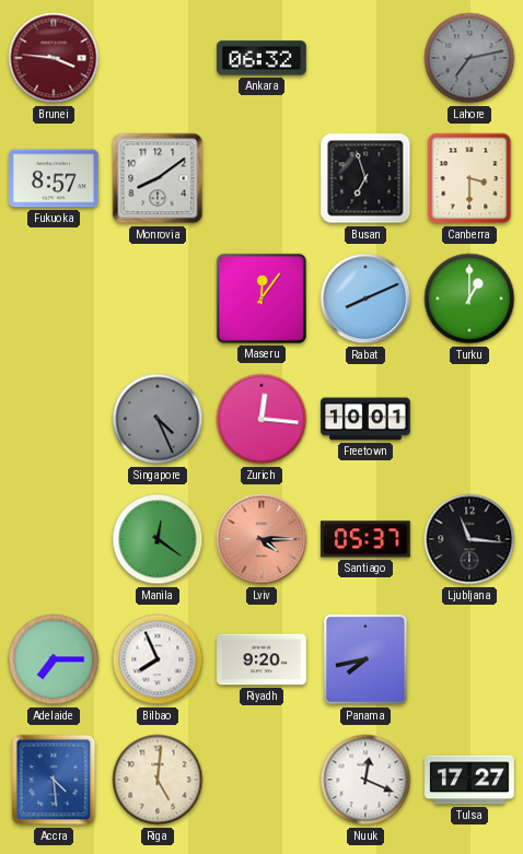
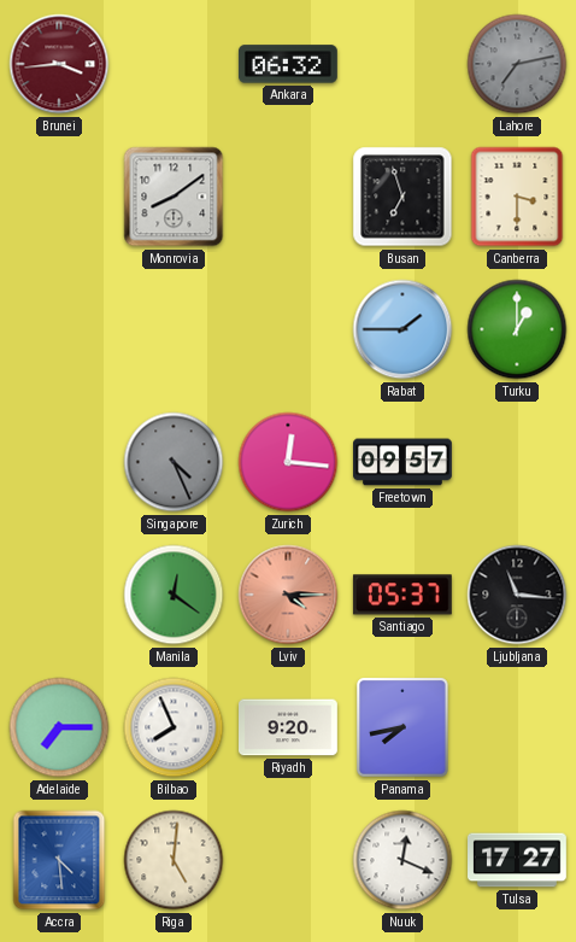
Brunei: 3:46 -> 3:44 (59, 64)
Fukuoka: 8:57 -> none (54, 178)
Maseru: 12:06 -> none (261, 299)
Rabat: 8:11 -> 1:45 (402, 329)
Freetown: 10:01 -> 09:57 (404, 462)
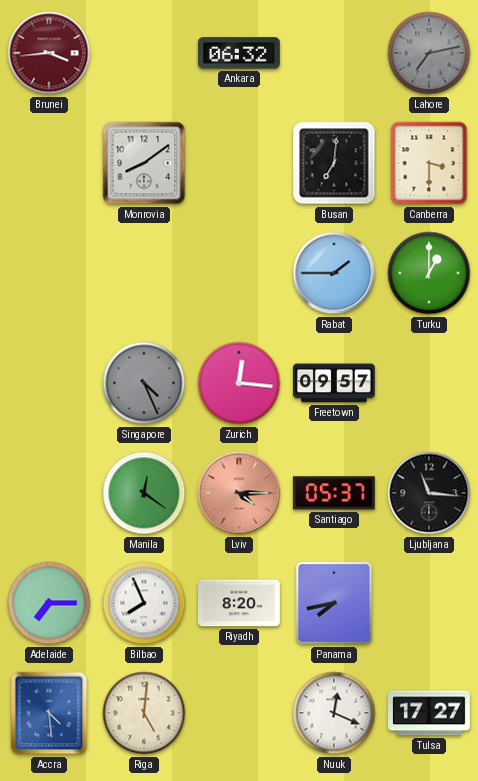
Busan: 6:57 -> 7:01 (334, 163)
Riyadh: 9:20 -> 8:20 (240, 603)
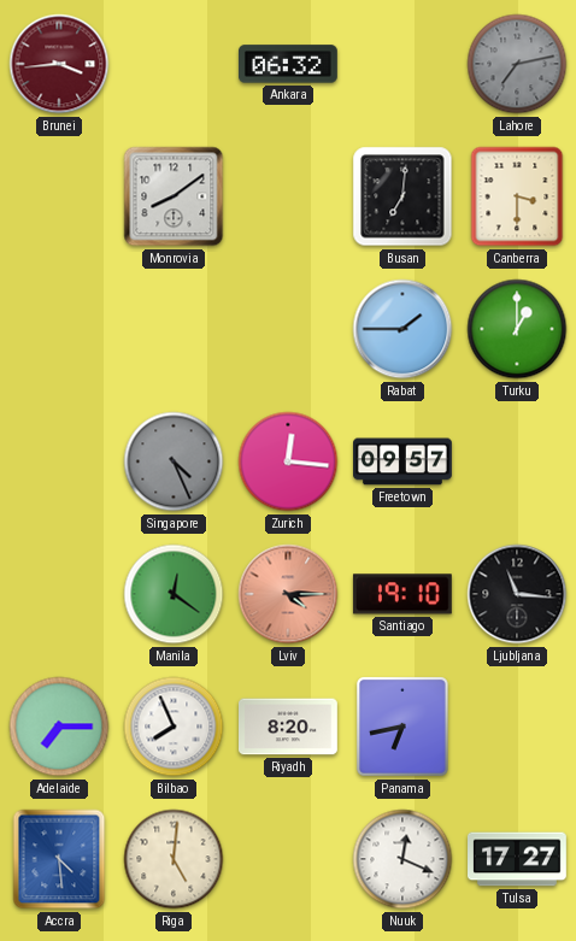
Santiago: 05:37 -> 19:10 (402, 594)
Panama: 7:43 -> 6:43 (404, 728)
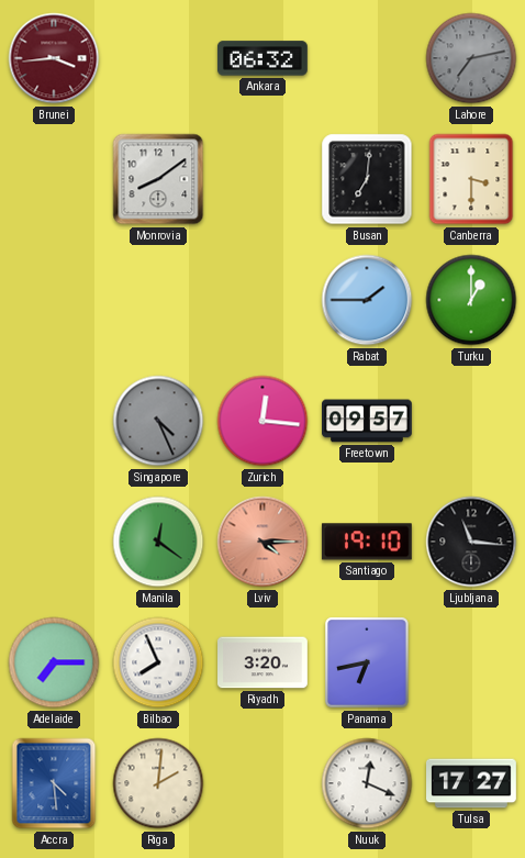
Riyadh: 8:20 -> 3:20 (264, 662)
Riga: 5:01 -> 2:01 (158, 783)
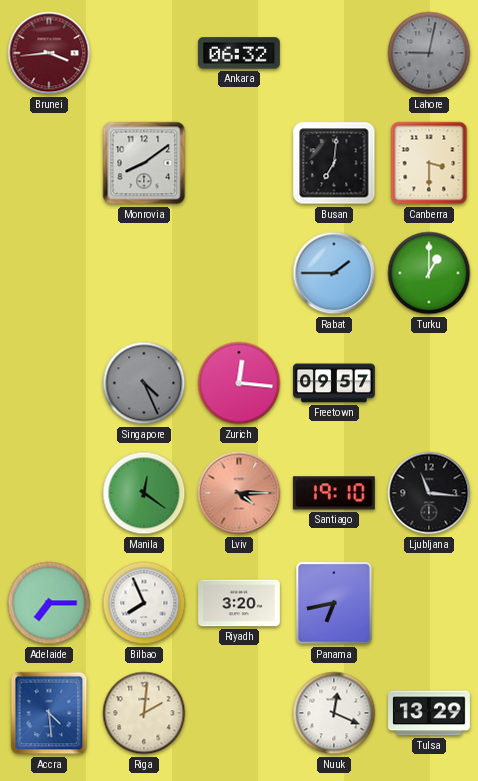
Lahore: 7:13 -> 9:02 (429, 53)
Tulsa: 17:27 -> 13:29 (430, 713)
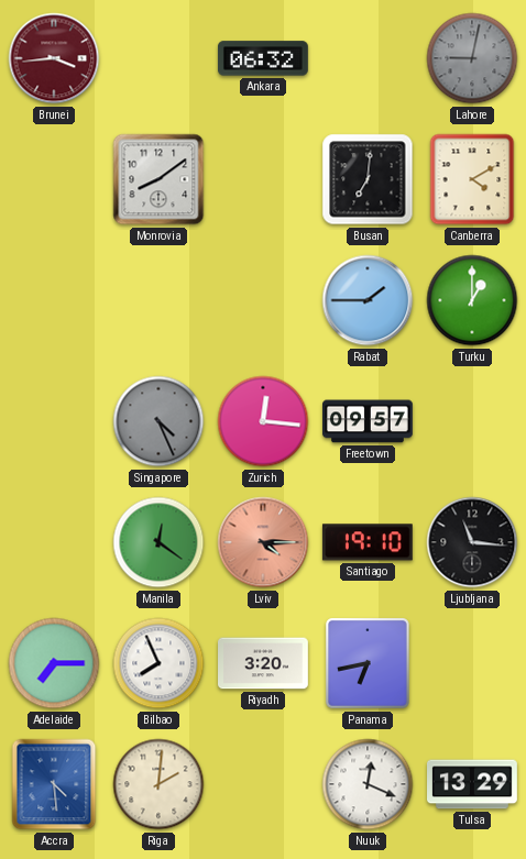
Canberra: 3:30 -> 4:10 (472, 179)
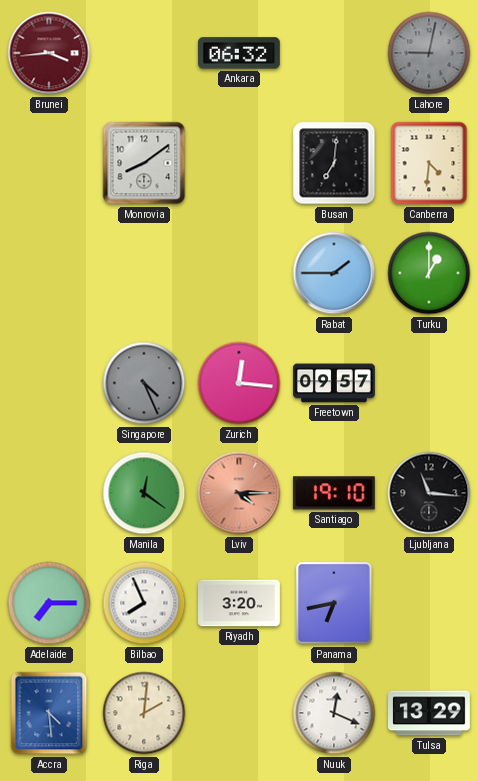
Canberra: 4:10 -> 4:31 (429, 163)
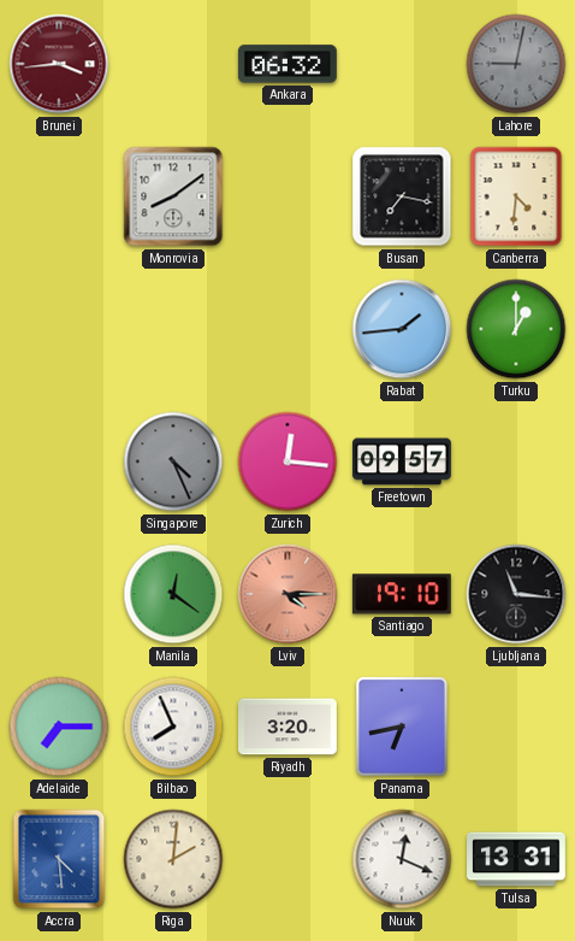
Busan: 7:01 -> 7:17 (402, 196)
Rabat: 1:45 -> 1:44 (402, 329)
Tulsa: 13:29 -> 13:31 (517, 859)
